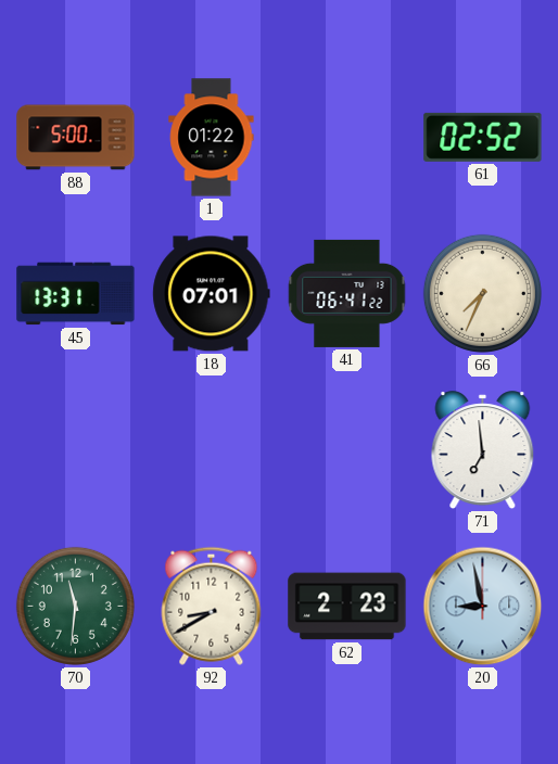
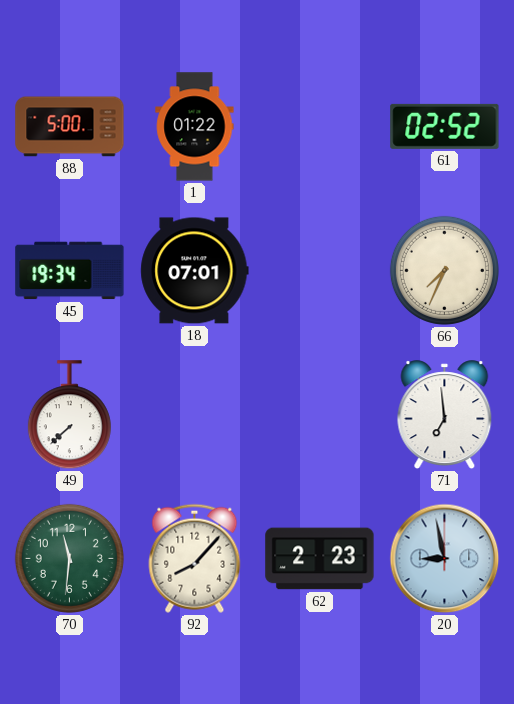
45: 13:31 -> 19:34 (70, 271)
41: 06:41 -> none (347, 293)
49: none -> 7:38 (69, 415)
92: 8:40 -> 8:07 (195, 558)
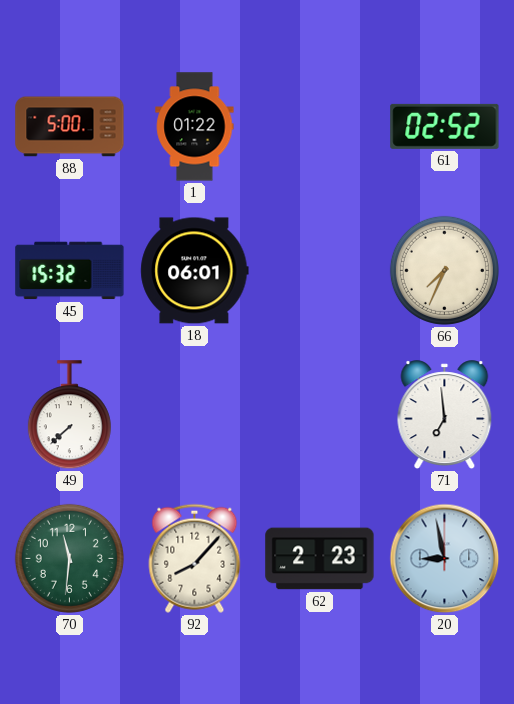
45: 19:34 -> 15:32 (70, 271)
18: 07:01 -> 06:01 (195, 271)
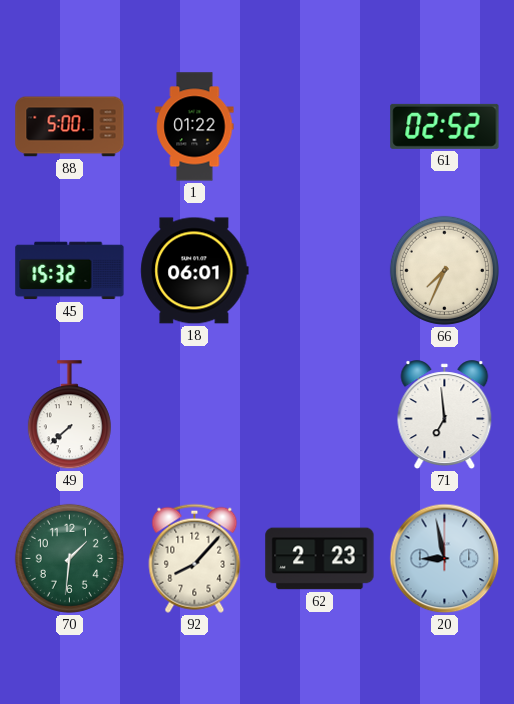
70: 11:31 -> 1:31 (69, 558)
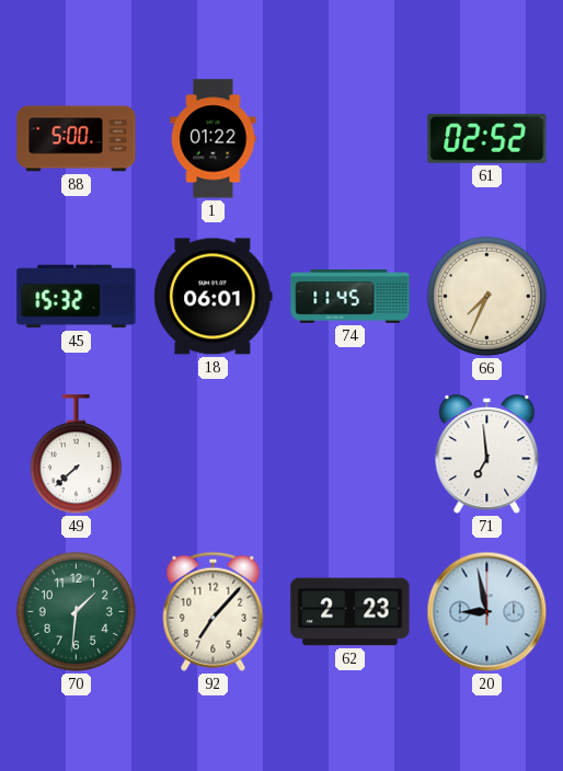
74: none -> 11:45 (351, 297)
92: 8:07 -> 7:07 (214, 611)
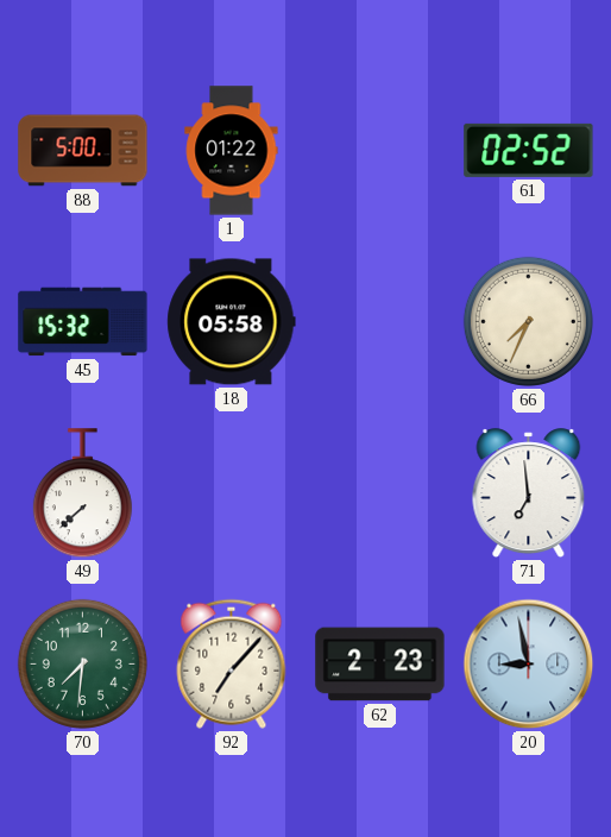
18: 06:01 -> 05:58 (232, 322)
74: 11:45 -> none (351, 297)
70: 1:31 -> 7:31 (82, 663)
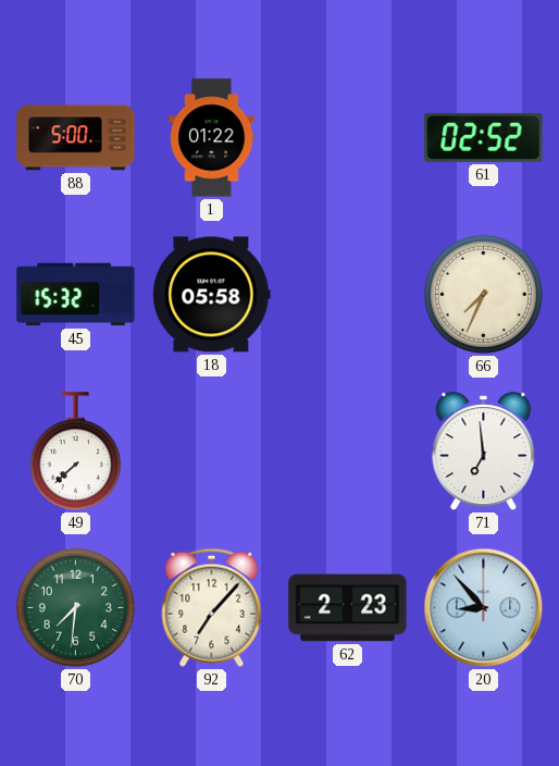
20: 8:58 -> 8:53 (484, 608)
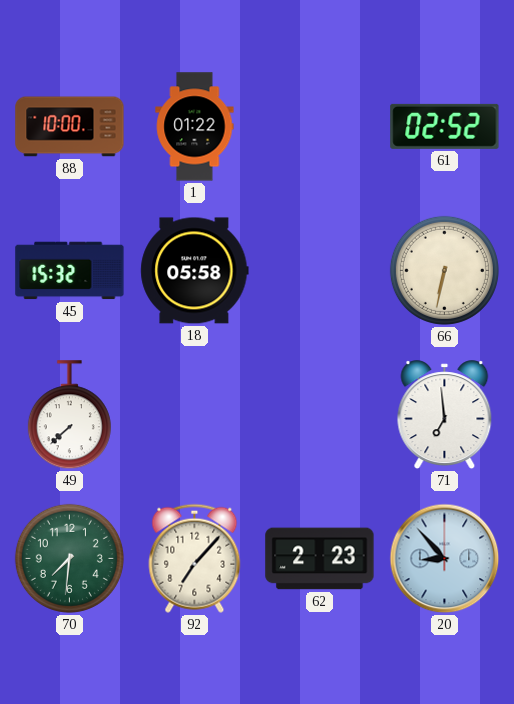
88: 5:00 -> 10:00 (70, 127)
66: 7:34 -> 6:32 (444, 270)
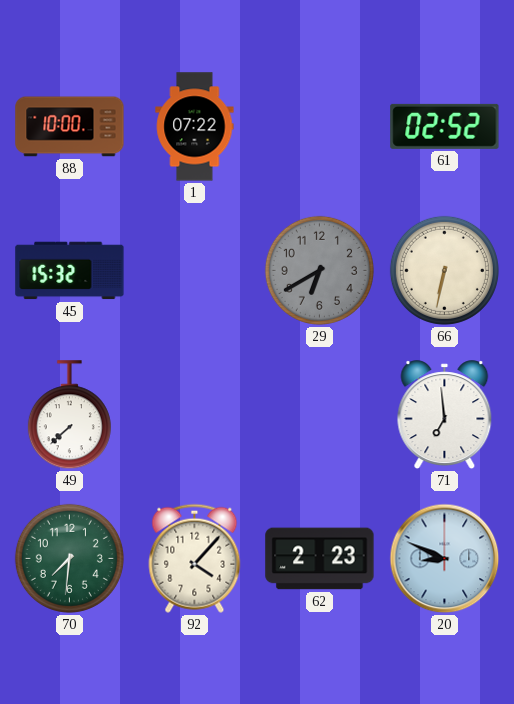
1: 01:22 -> 07:22 (195, 127)
18: 05:58 -> none (195, 271)
29: none -> 6:40 (319, 270)
92: 7:07 -> 4:07 (195, 558)
20: 8:53 -> 8:49 (445, 559)
